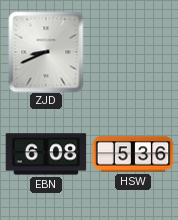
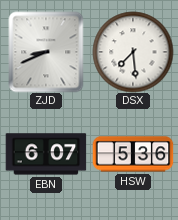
DSX: none -> 7:29 (133, 52)
EBN: 6:08 -> 6:07 (46, 154)
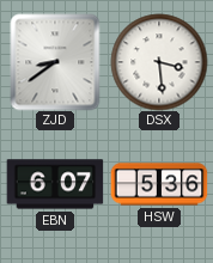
ZJD: 8:41 -> 8:39 (55, 62)
DSX: 7:29 -> 3:29 (159, 62)
